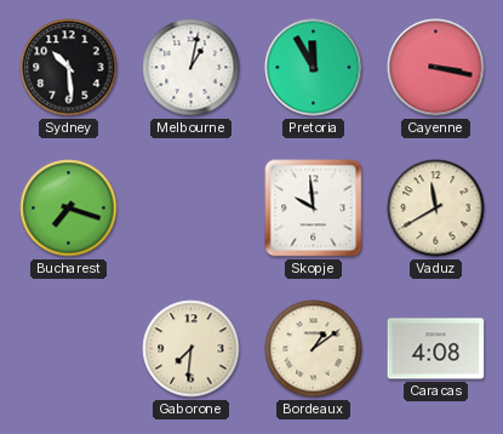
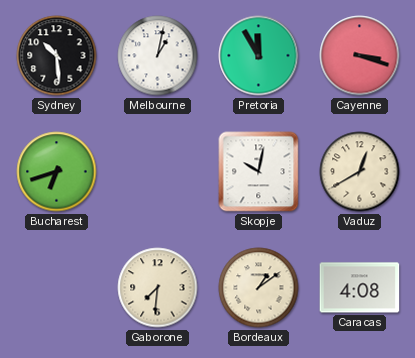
Cayenne: 3:17 -> 3:18 (360, 56)
Bucharest: 7:18 -> 6:42 (57, 172)
Skopje: 9:59 -> 10:02 (259, 172)
Vaduz: 11:40 -> 12:40 (360, 172)
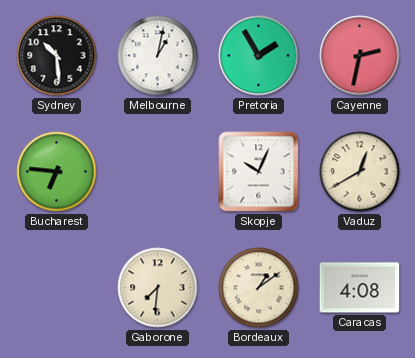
Pretoria: 11:55 -> 1:55 (259, 56)
Cayenne: 3:18 -> 2:32 (360, 56)
Bucharest: 6:42 -> 6:46 (57, 172)
Skopje: 10:02 -> 10:04 (259, 172)
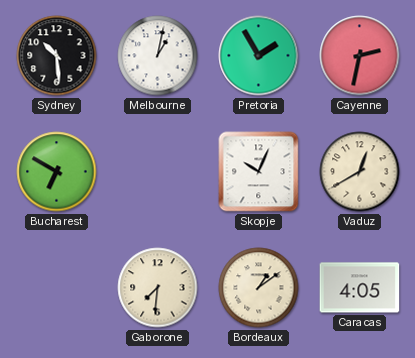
Bucharest: 6:46 -> 6:50 (57, 172)
Caracas: 4:08 -> 4:05 (360, 288)
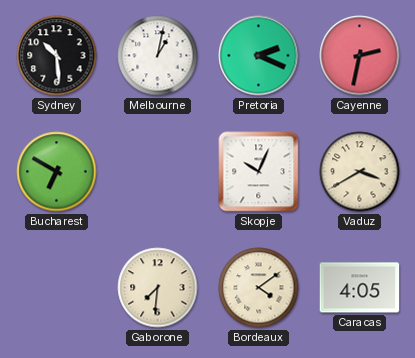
Pretoria: 1:55 -> 2:19 (259, 56)
Vaduz: 12:40 -> 3:40 (360, 172)
Bordeaux: 1:09 -> 4:09 (259, 288)
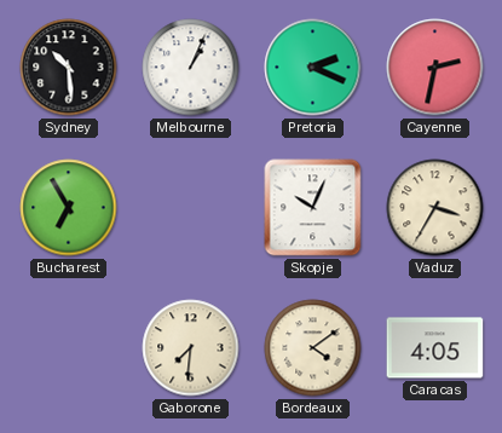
Melbourne: 1:02 -> 1:04 (191, 68)
Bucharest: 6:50 -> 6:55 (69, 208)
Vaduz: 3:40 -> 3:35 (435, 208)
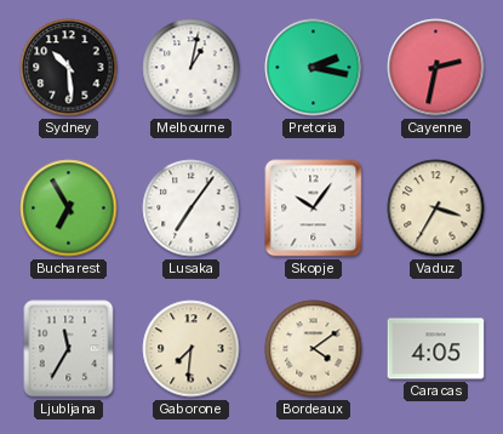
Melbourne: 1:04 -> 1:02 (192, 68)
Pretoria: 2:19 -> 2:17 (314, 68)
Lusaka: none -> 7:06 (192, 209)
Skopje: 10:04 -> 10:06 (314, 209)
Ljubljana: none -> 11:35 (69, 349)
